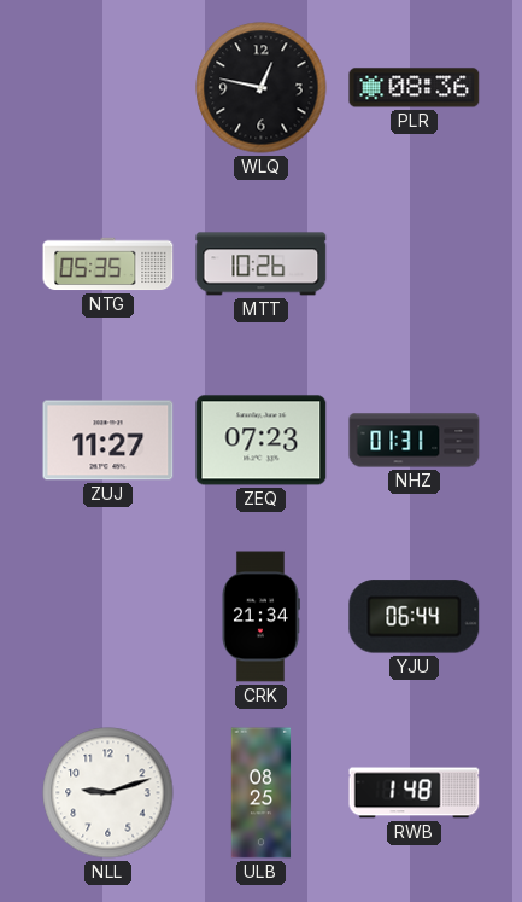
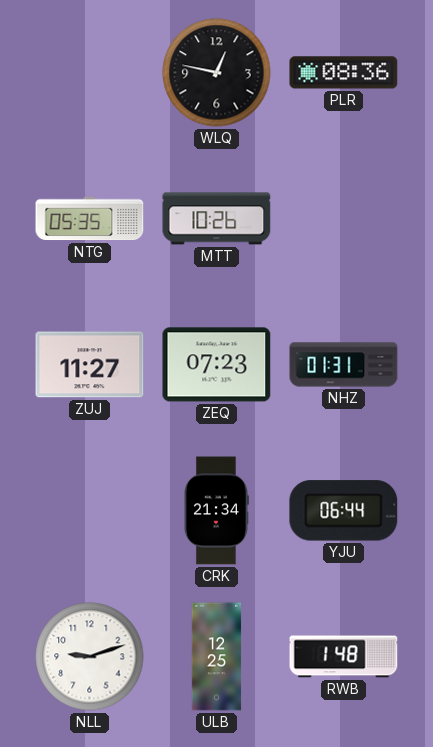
ULB: 08:25 -> 12:25 (217, 657)
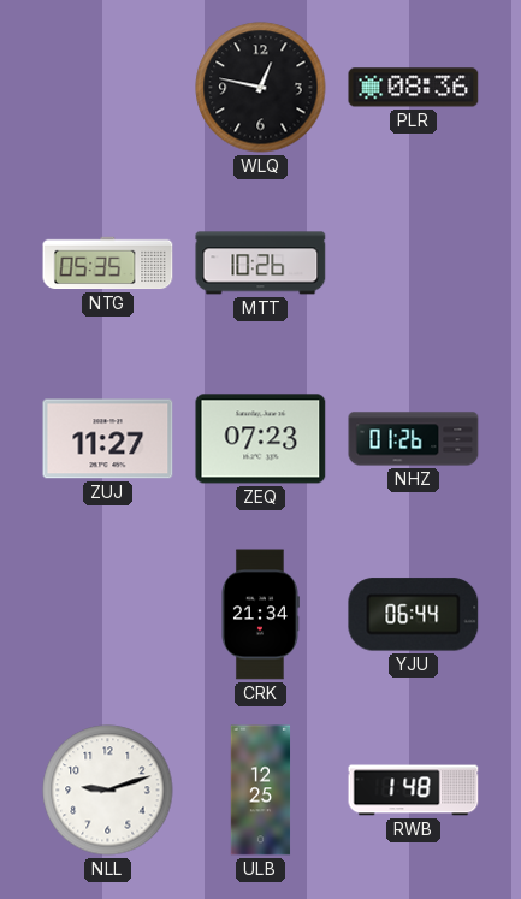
NHZ: 01:31 -> 01:26 (414, 439)
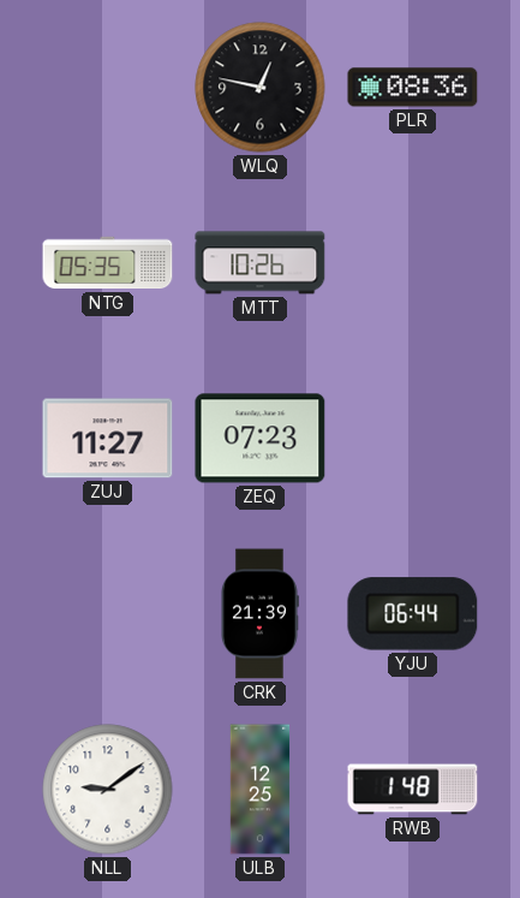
NHZ: 01:26 -> none (414, 439)
CRK: 21:34 -> 21:39 (261, 614)
NLL: 9:12 -> 9:09 (108, 790)
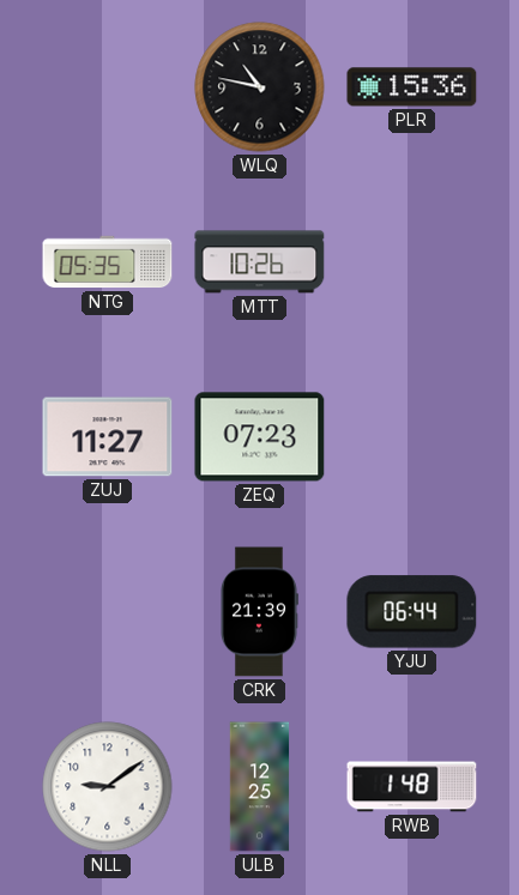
WLQ: 12:47 -> 10:47 (260, 87)
PLR: 08:36 -> 15:36 (412, 87)
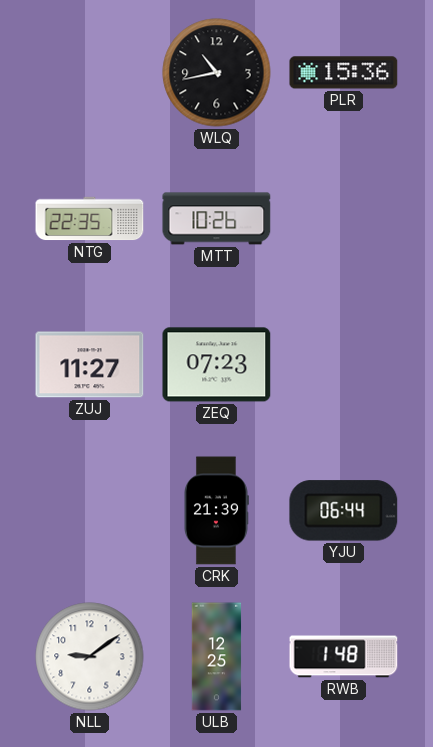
WLQ: 10:47 -> 10:43 (217, 73)
NTG: 05:35 -> 22:35 (90, 219)
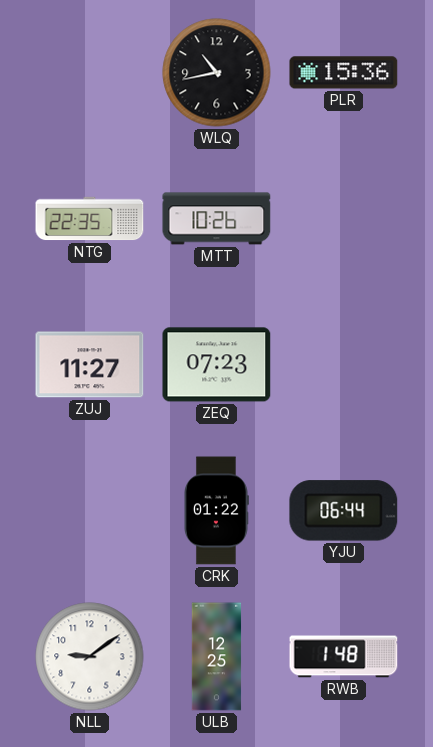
CRK: 21:39 -> 01:22 (217, 511)
